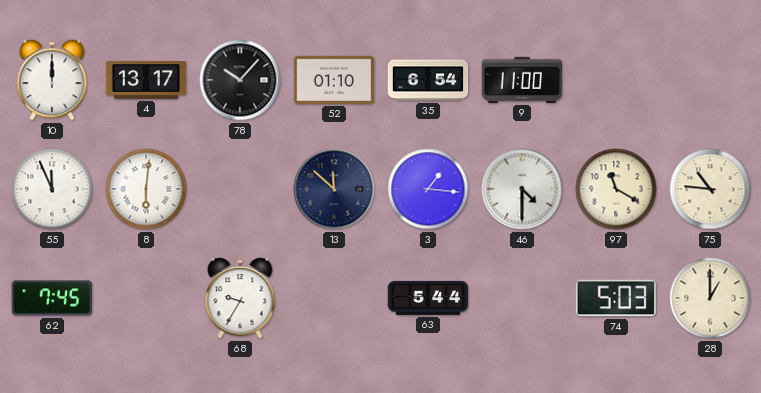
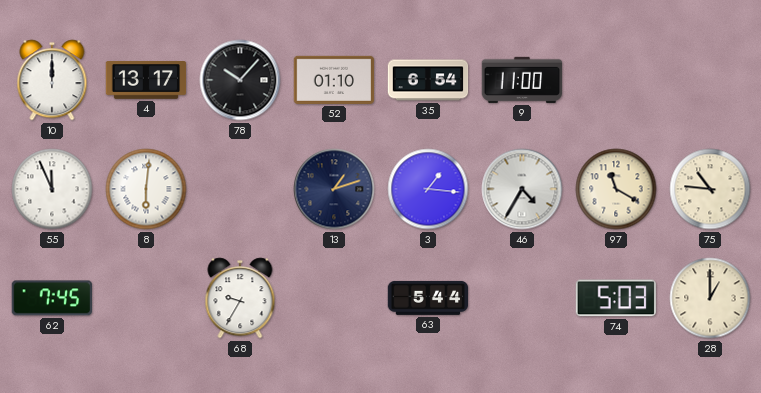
13: 11:52 -> 1:12 (334, 189)
46: 4:30 -> 4:35 (522, 189)
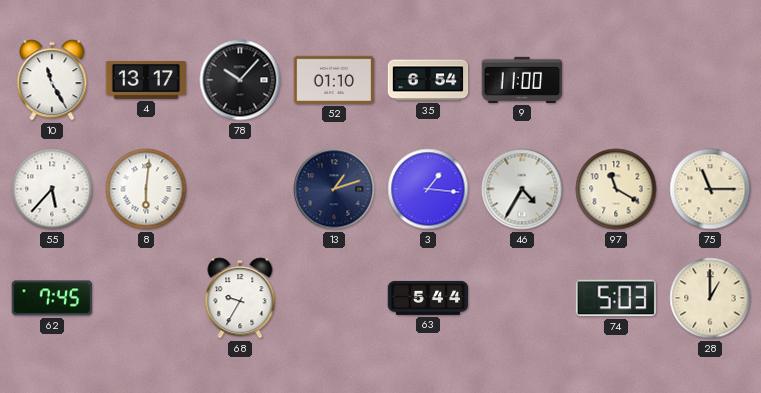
10: 12:00 -> 11:25 (52, 80)
55: 11:56 -> 5:37 (52, 189)
75: 10:46 -> 11:15 (710, 189)
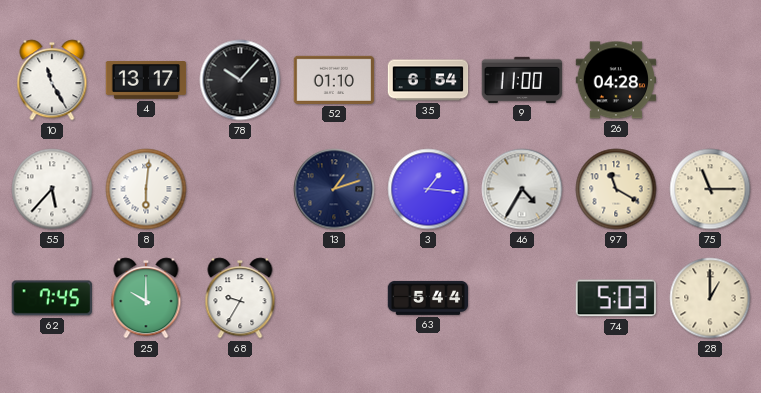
26: none -> 04:28 (616, 80)
25: none -> 10:00 (146, 298)
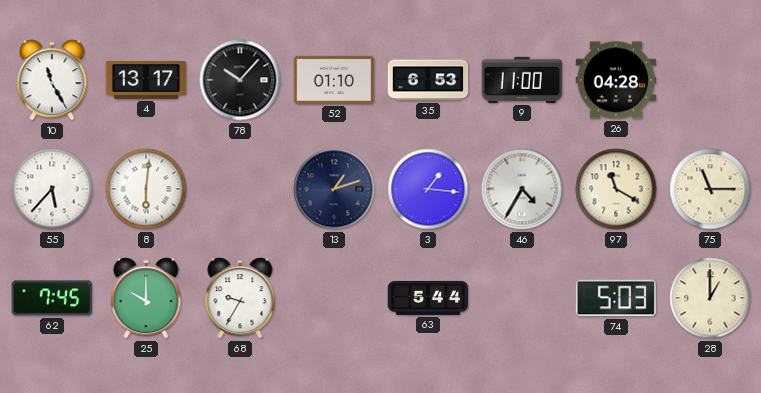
35: 6:54 -> 6:53 (428, 80)
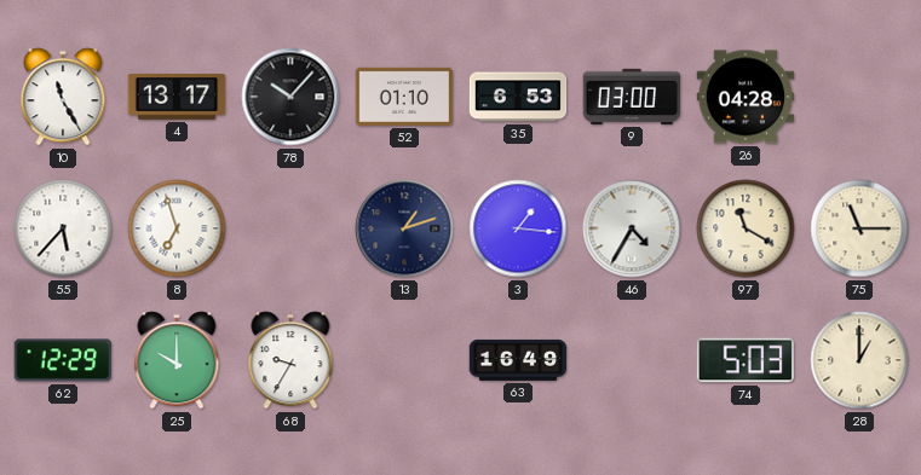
9: 11:00 -> 03:00 (632, 97)
8: 6:01 -> 6:57 (177, 228)
62: 7:45 -> 12:29 (62, 360)
63: 5:44 -> 16:49 (518, 360)
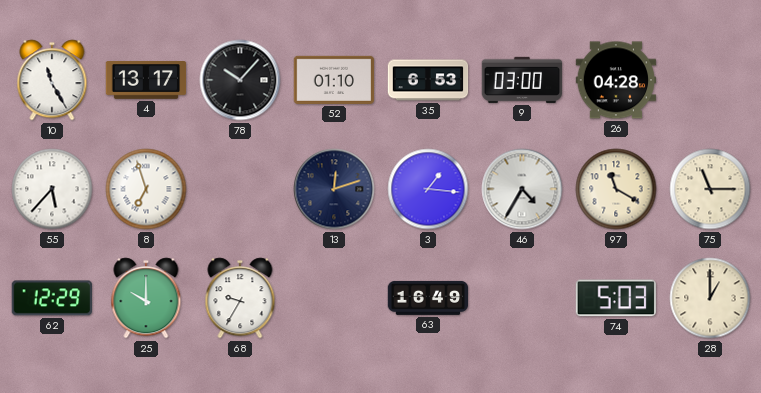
13: 1:12 -> 12:12 (334, 189)
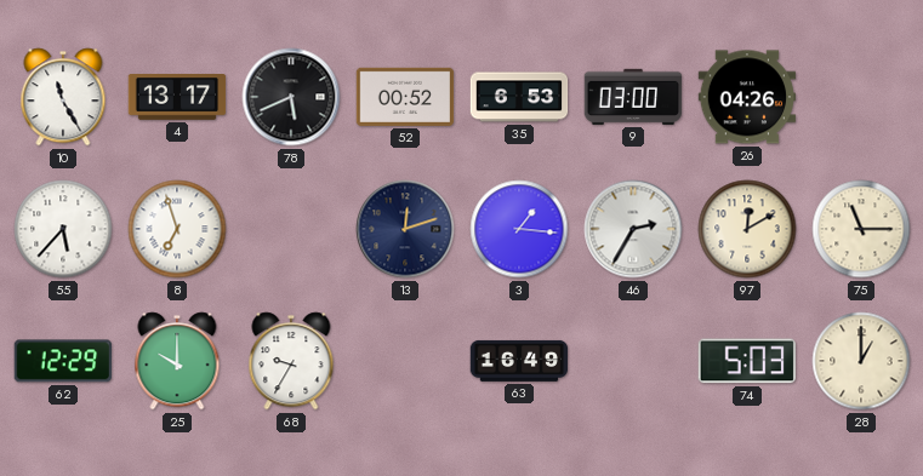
78: 10:07 -> 5:41 (291, 97)
52: 01:10 -> 00:52 (405, 97)
26: 04:28 -> 04:26 (747, 97)
46: 4:35 -> 2:35 (633, 229)
97: 11:20 -> 12:10 (747, 229)
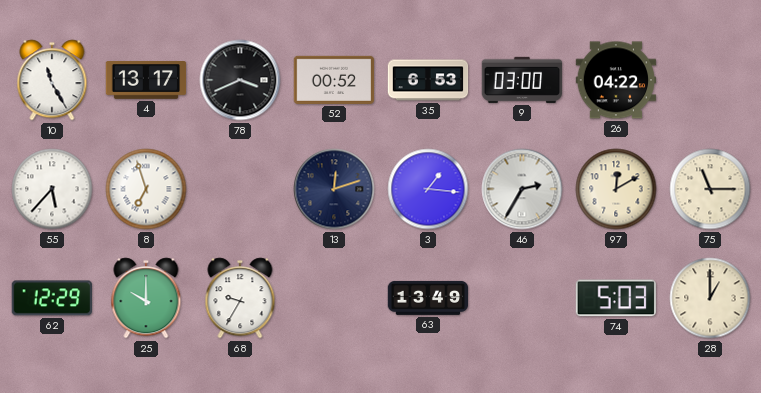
78: 5:41 -> 3:41 (240, 80)
26: 04:26 -> 04:22 (616, 80)
63: 16:49 -> 13:49 (428, 298)
